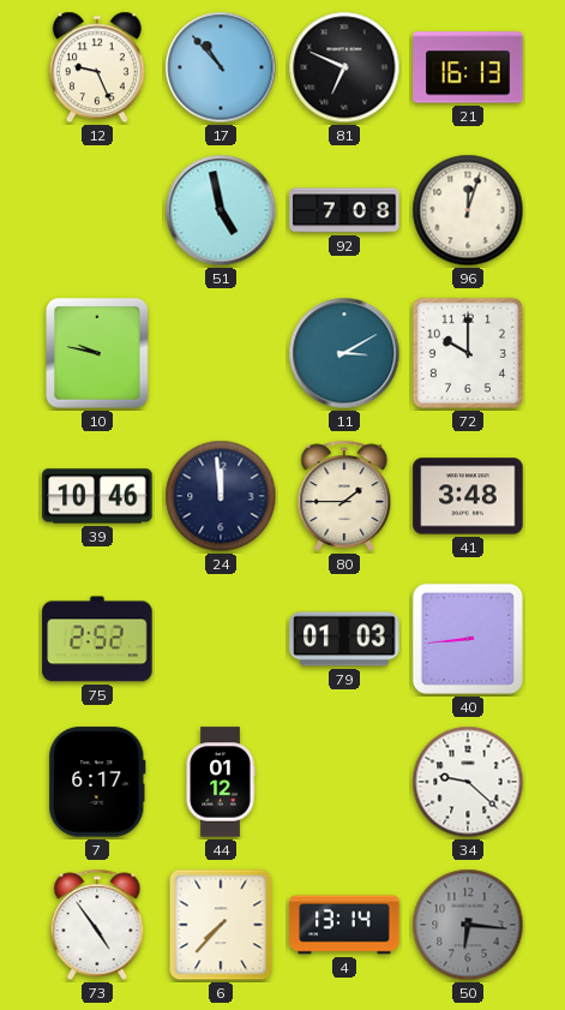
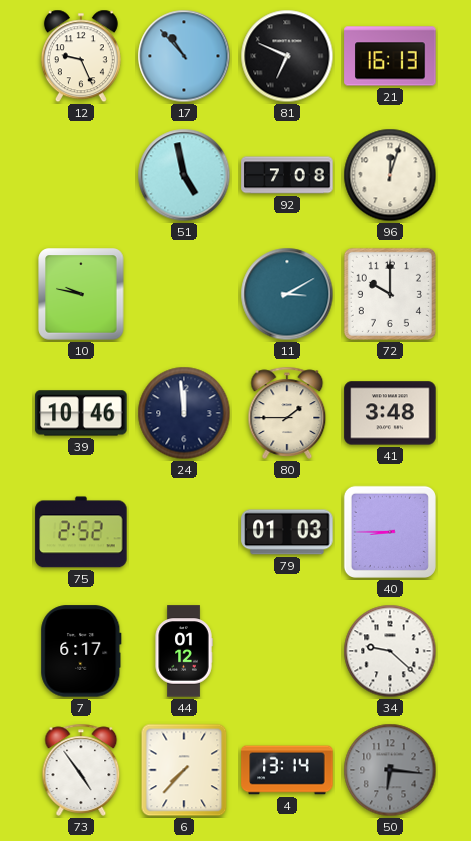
40: 8:44 -> 8:45 (390, 532)
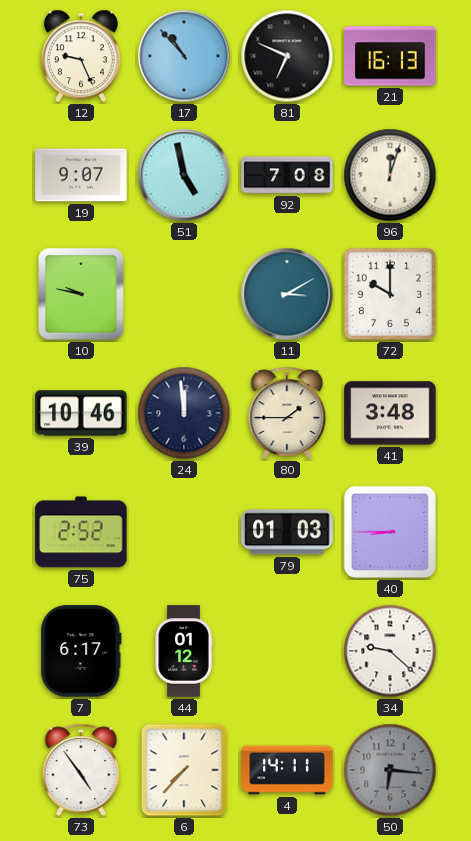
19: none -> 9:07 (81, 175)
4: 13:14 -> 14:11 (287, 770)
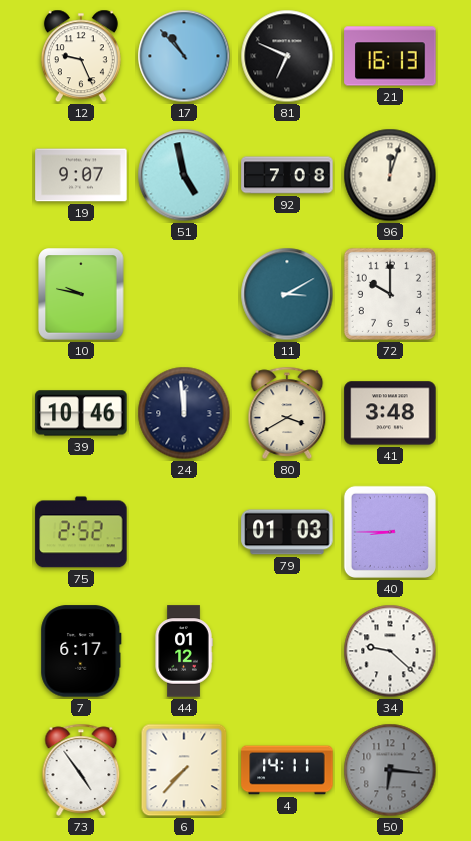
80: 1:45 -> 3:40 (287, 413)
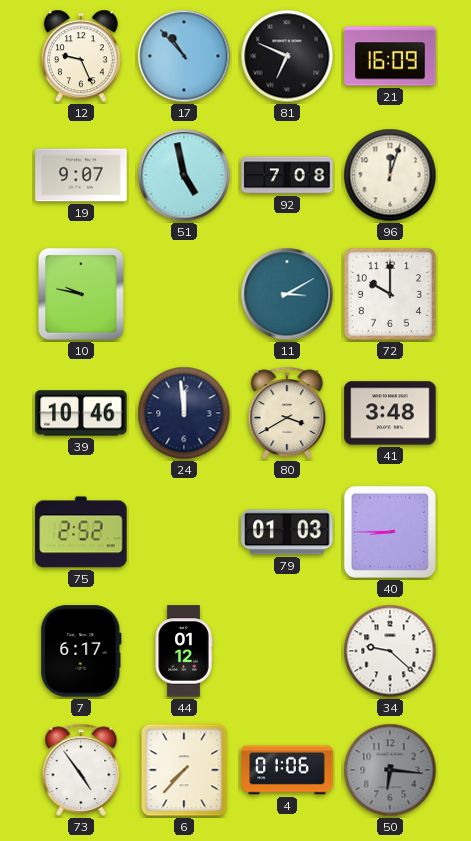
21: 16:13 -> 16:09 (390, 56)
4: 14:11 -> 01:06 (287, 770)
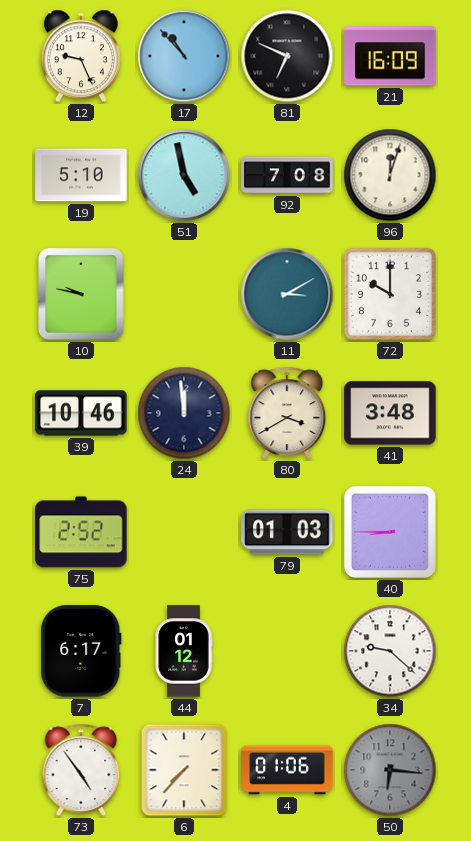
19: 9:07 -> 5:10 (81, 175)
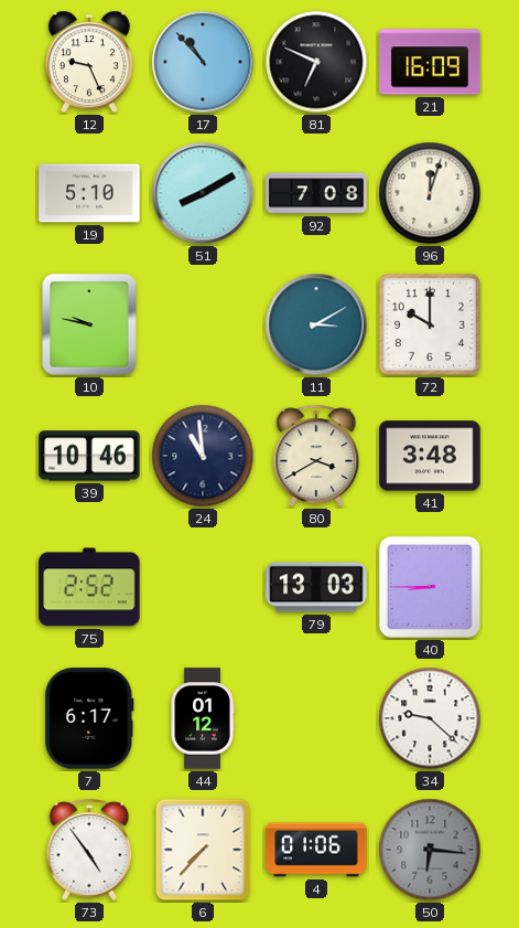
51: 4:58 -> 8:10 (203, 193)
24: 11:59 -> 10:59 (203, 456)
79: 01:03 -> 13:03 (316, 587)
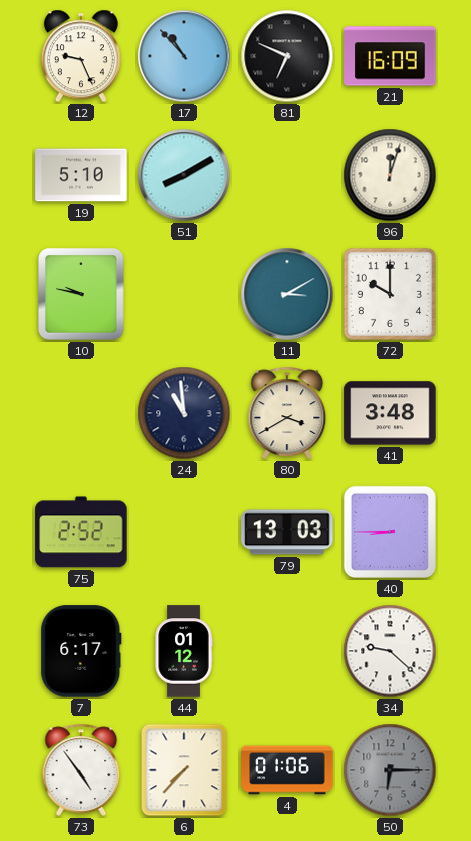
92: 7:08 -> none (316, 193)
39: 10:46 -> none (89, 456)
50: 6:16 -> 6:15 (390, 770)
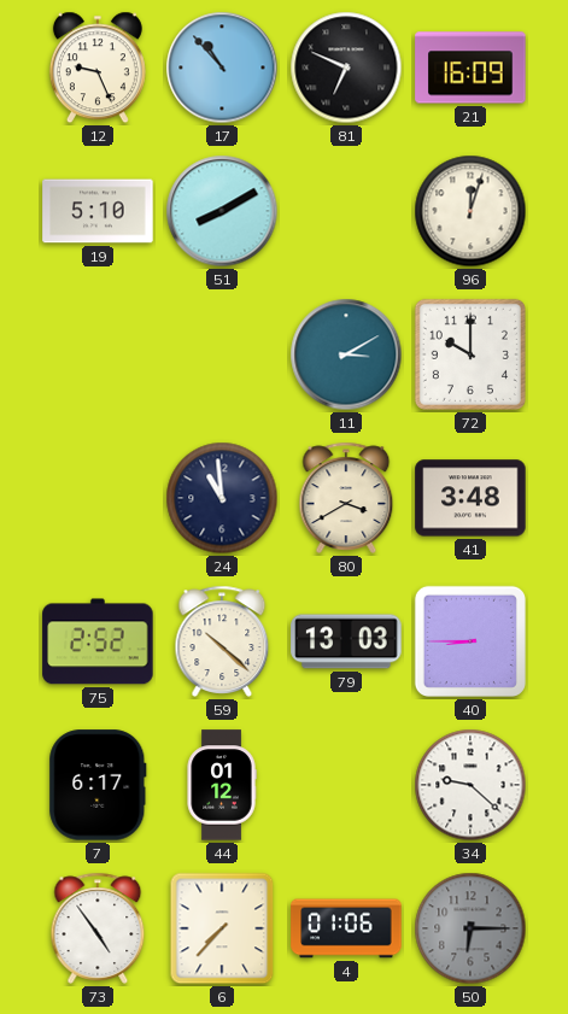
10: 9:47 -> none (81, 294)
59: none -> 10:22 (222, 641)
